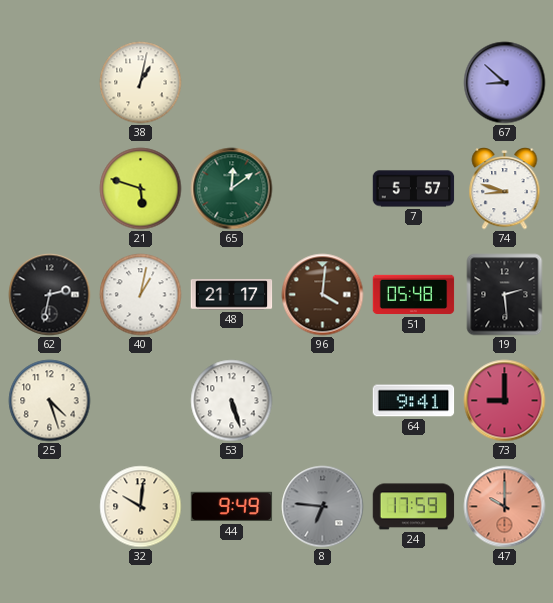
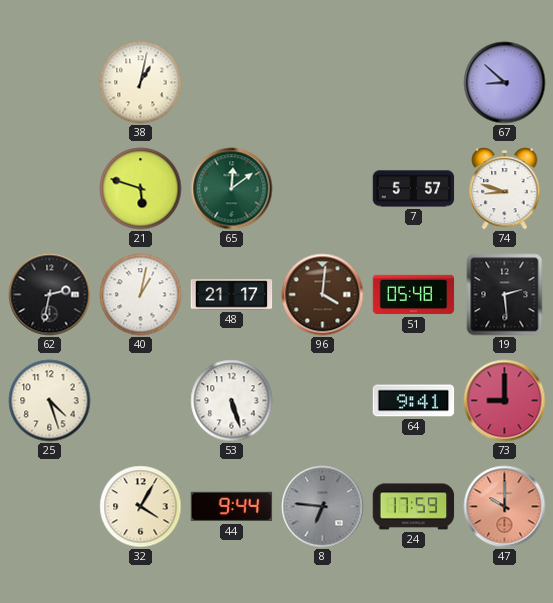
32: 10:01 -> 4:05 (141, 507)
44: 9:49 -> 9:44 (232, 507)
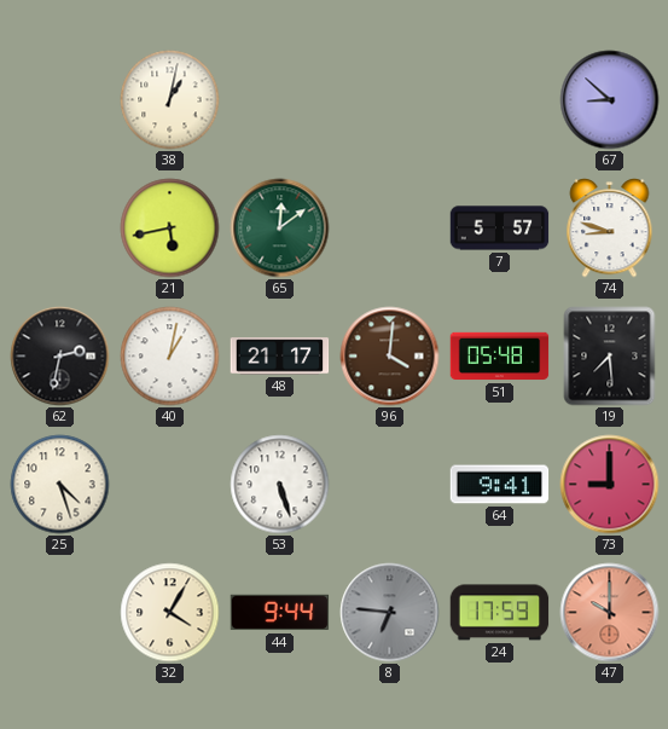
21: 5:48 -> 5:43 (170, 228)
19: 2:29 -> 7:29 (610, 357)
